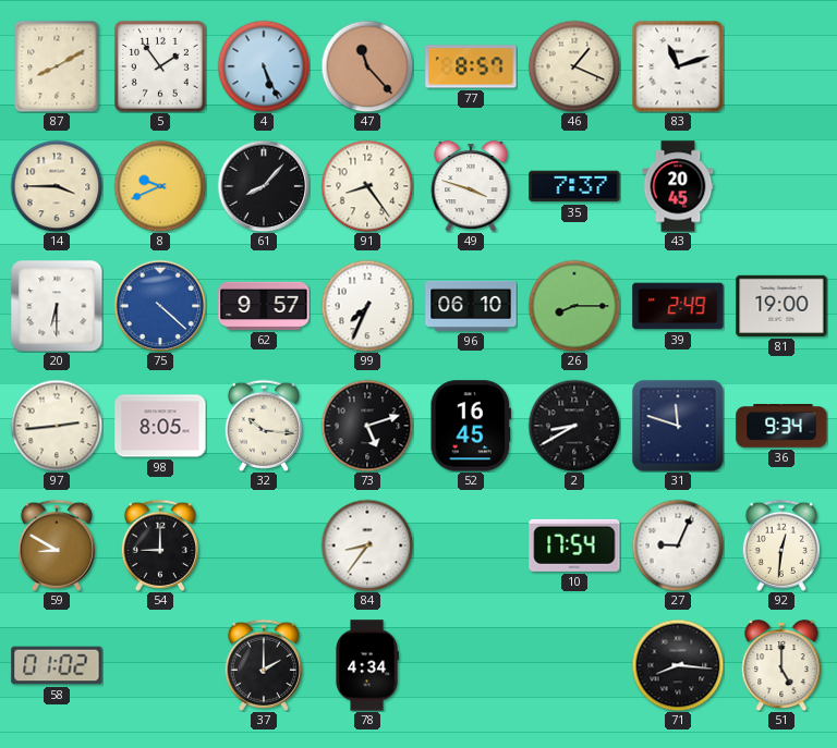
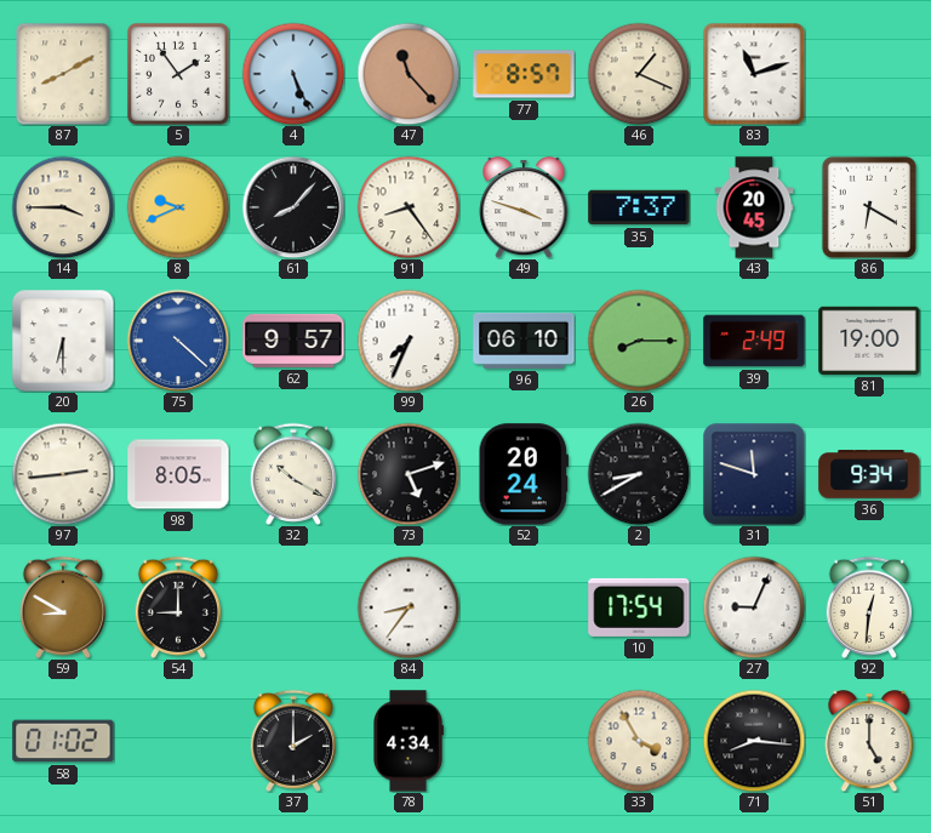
86: none -> 6:20 (869, 207)
32: 10:16 -> 10:20 (293, 474)
52: 16:45 -> 20:24 (522, 474)
33: none -> 3:55 (639, 741)
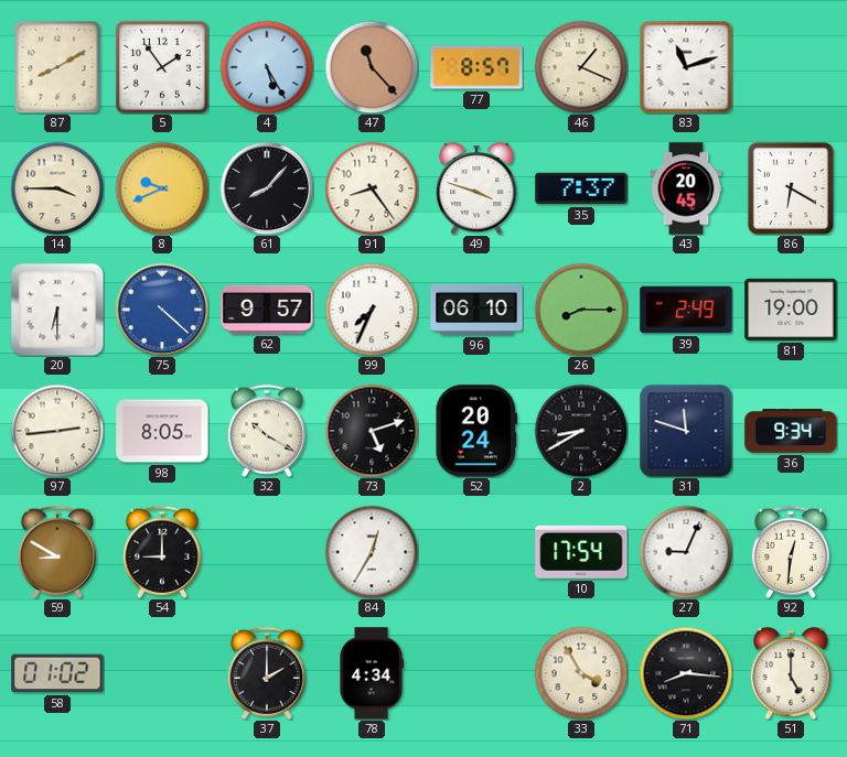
4: 5:26 -> 5:25 (267, 67)
84: 8:36 -> 12:35 (372, 552)
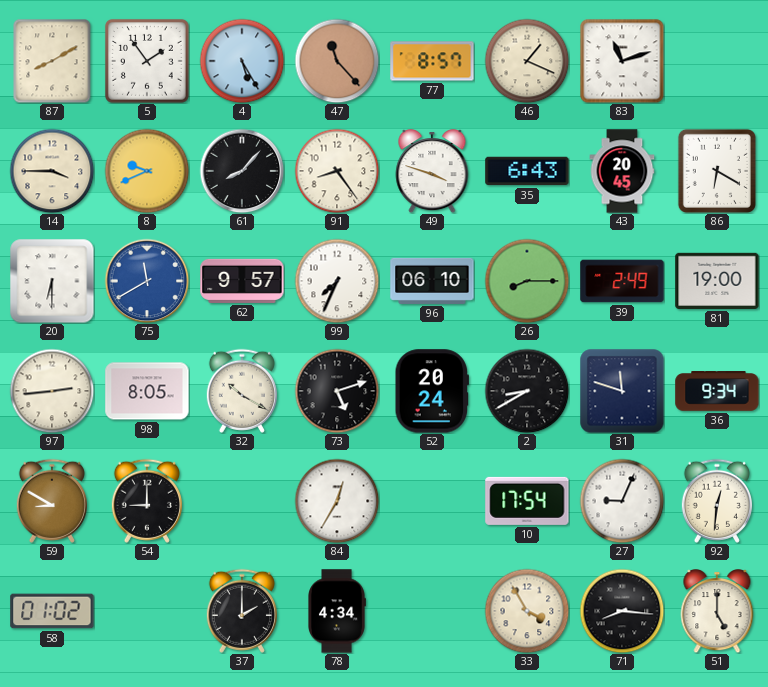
35: 7:37 -> 6:43 (527, 171)
75: 4:22 -> 11:40 (147, 281)
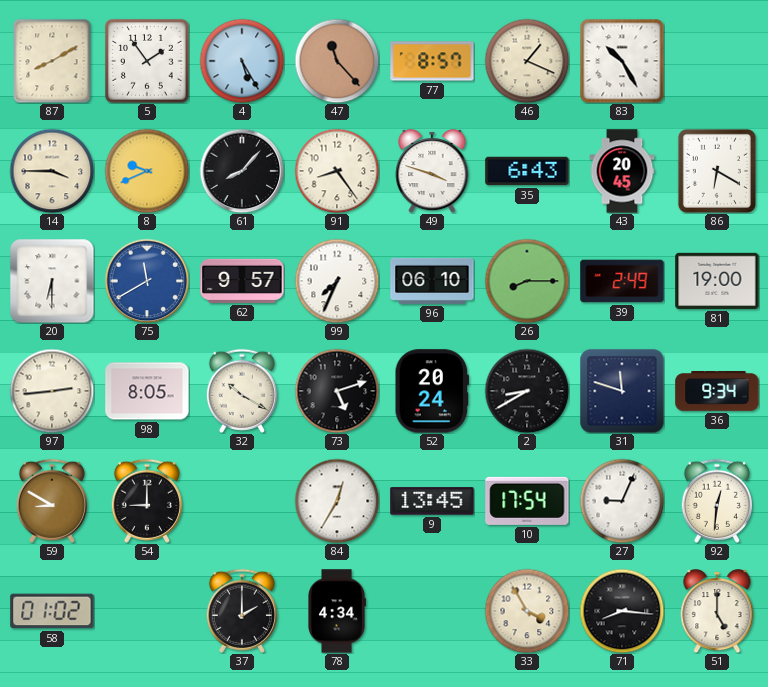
83: 11:12 -> 10:25 (622, 61)
9: none -> 13:45 (432, 501)
